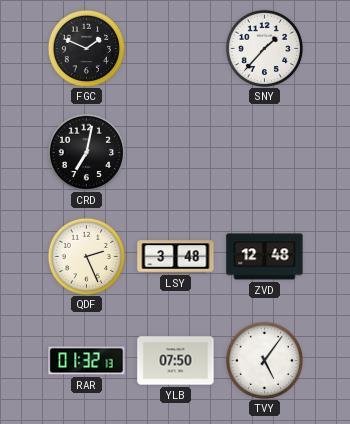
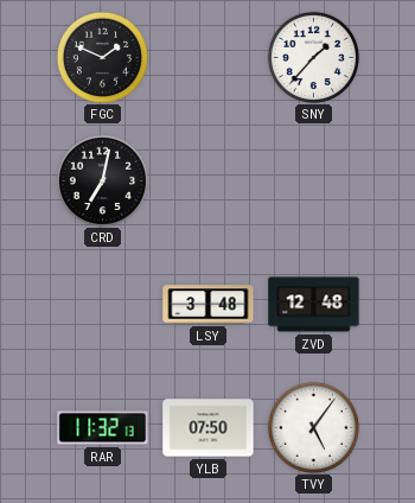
QDF: 2:26 -> none (86, 256)
RAR: 01:32 -> 11:32 (103, 428)
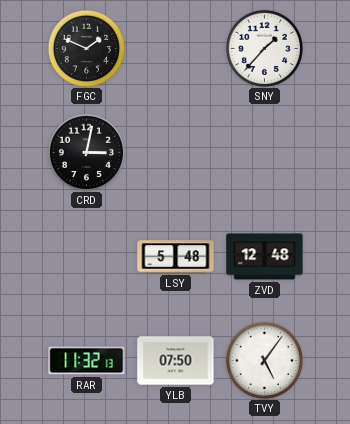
CRD: 7:02 -> 3:02 (86, 152)
LSY: 3:48 -> 5:48 (176, 257)
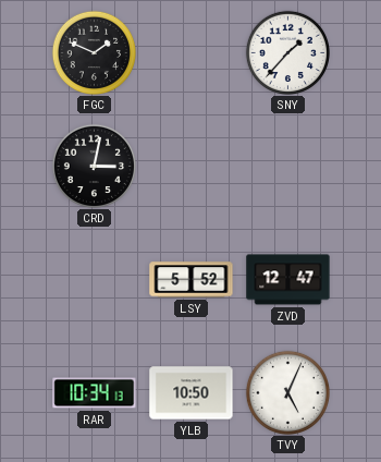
LSY: 5:48 -> 5:52 (192, 280)
ZVD: 12:48 -> 12:47 (288, 280)
RAR: 11:32 -> 10:34 (95, 393)
YLB: 07:50 -> 10:50 (192, 393)
TVY: 5:06 -> 5:04 (287, 392)
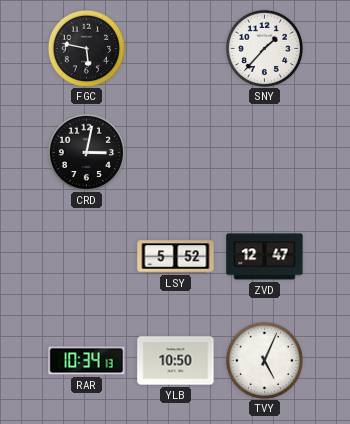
FGC: 1:49 -> 5:47 (86, 48)
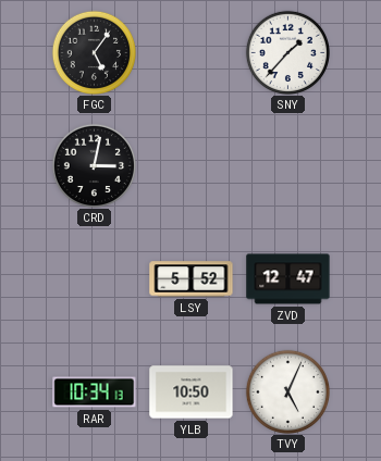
FGC: 5:47 -> 5:06 (94, 52)
